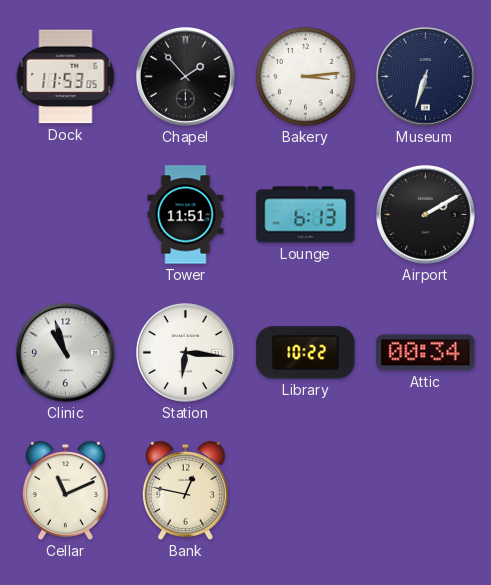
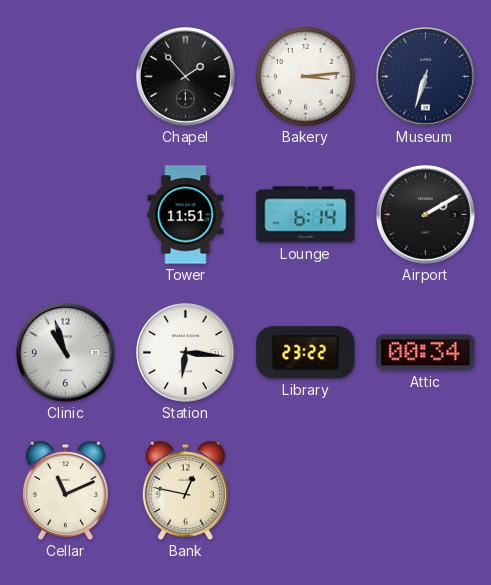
Dock: 11:53 -> none (66, 77)
Lounge: 6:13 -> 6:14 (306, 215)
Library: 10:22 -> 23:22 (306, 353)
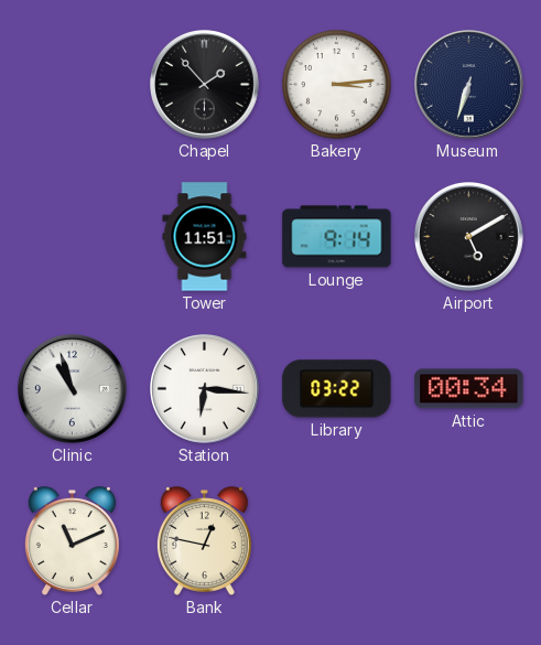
Lounge: 6:14 -> 9:14 (337, 237)
Airport: 2:10 -> 5:10 (469, 237)
Library: 23:22 -> 03:22 (337, 389)
